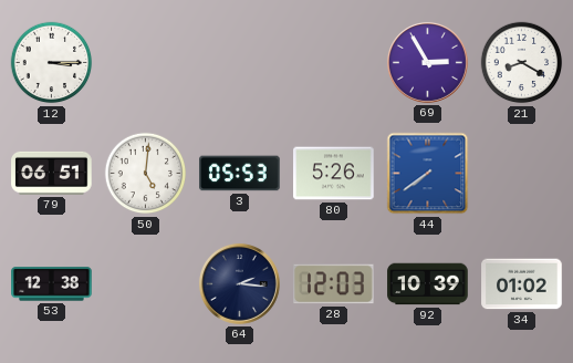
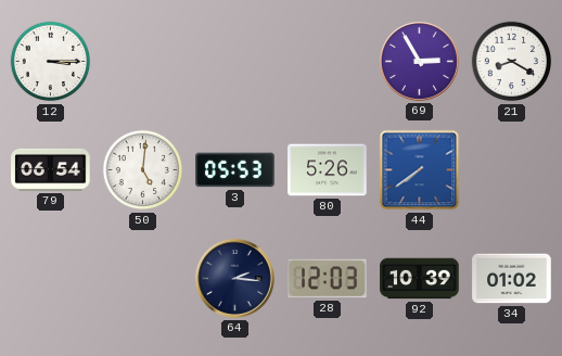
79: 06:51 -> 06:54 (51, 169)
53: 12:38 -> none (52, 284)
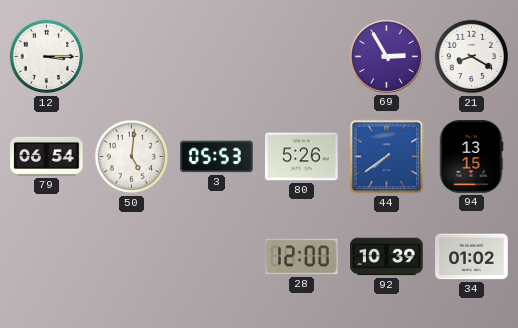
94: none -> 13:15 (471, 157)
64: 2:16 -> none (234, 278)
28: 12:03 -> 12:00 (302, 257)
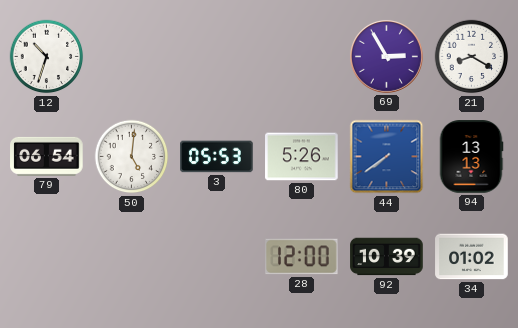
12: 3:15 -> 10:33 (47, 57)
94: 13:15 -> 13:13 (471, 157)
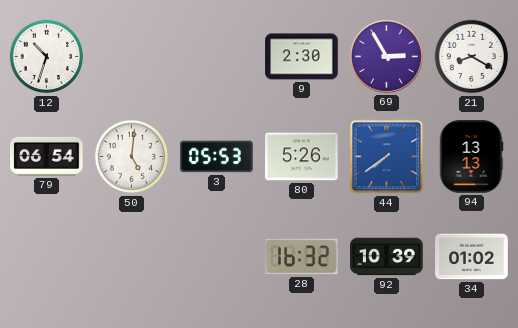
9: none -> 2:30 (302, 57)
28: 12:00 -> 16:32 (302, 257)
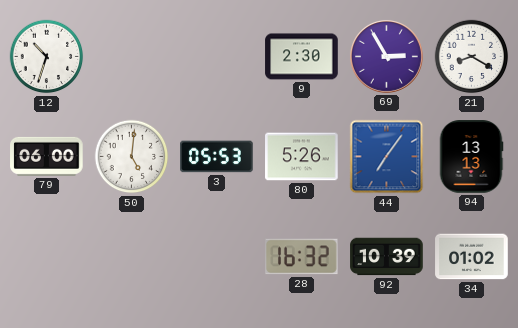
79: 06:54 -> 06:00 (47, 156)
44: 7:39 -> 7:06 (387, 157)
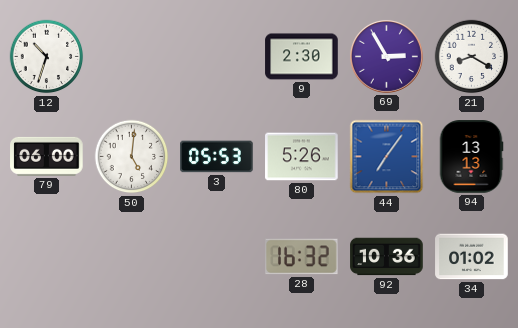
92: 10:39 -> 10:36 (387, 257)
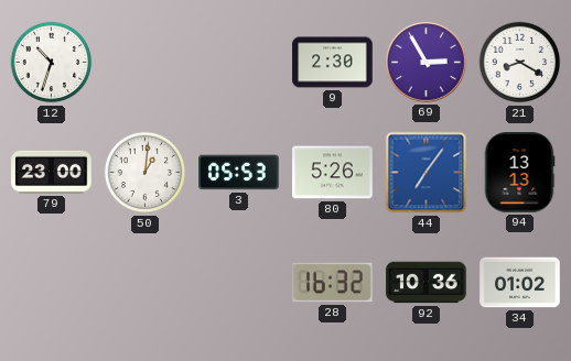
79: 06:00 -> 23:00 (52, 172)
50: 5:01 -> 1:01 (146, 173)
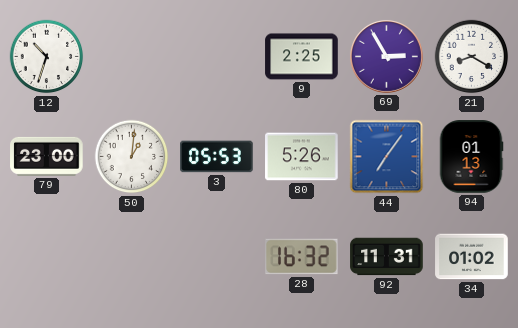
9: 2:30 -> 2:25 (302, 57)
94: 13:13 -> 01:13 (471, 157)
92: 10:36 -> 11:31 (387, 257)
